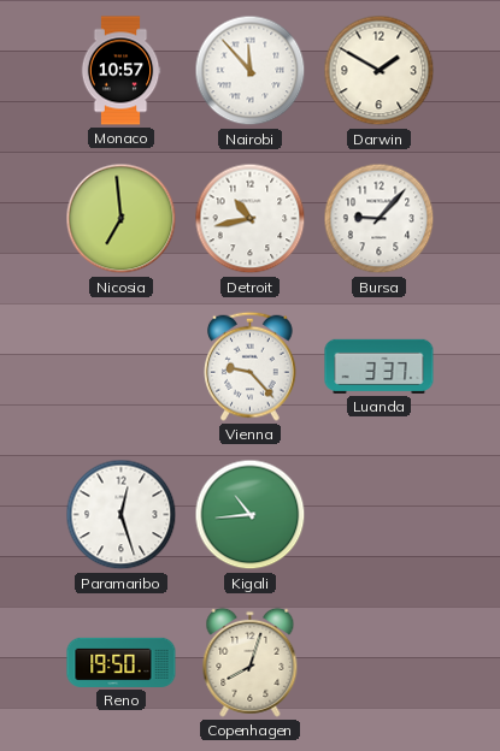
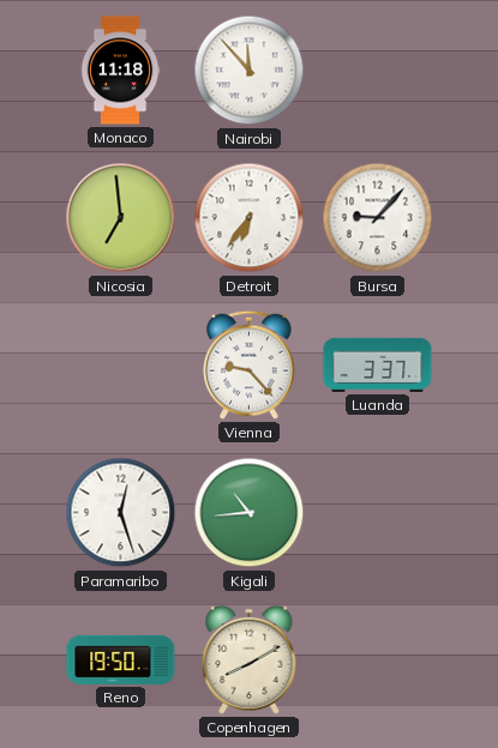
Monaco: 10:57 -> 11:18 (120, 71)
Darwin: 1:50 -> none (380, 71)
Detroit: 10:43 -> 6:36 (250, 218)
Copenhagen: 8:03 -> 8:10 (250, 659)
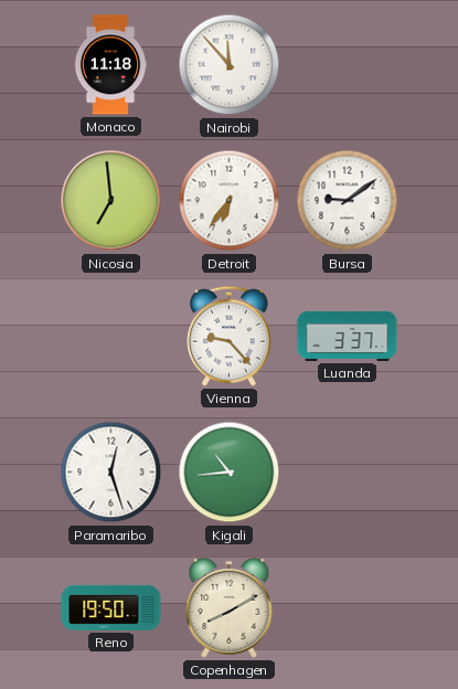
Bursa: 9:07 -> 9:09 (348, 201)
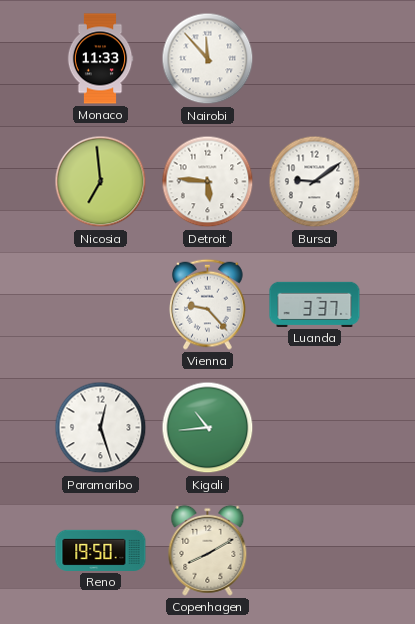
Monaco: 11:18 -> 11:33 (100, 59)
Detroit: 6:36 -> 5:46 (208, 182)
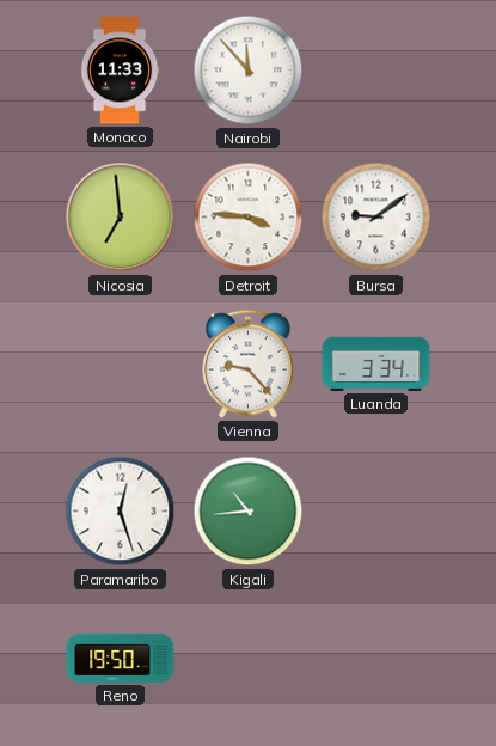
Detroit: 5:46 -> 3:46 (249, 218)
Luanda: 3:37 -> 3:34 (376, 363)
Copenhagen: 8:10 -> none (208, 550)
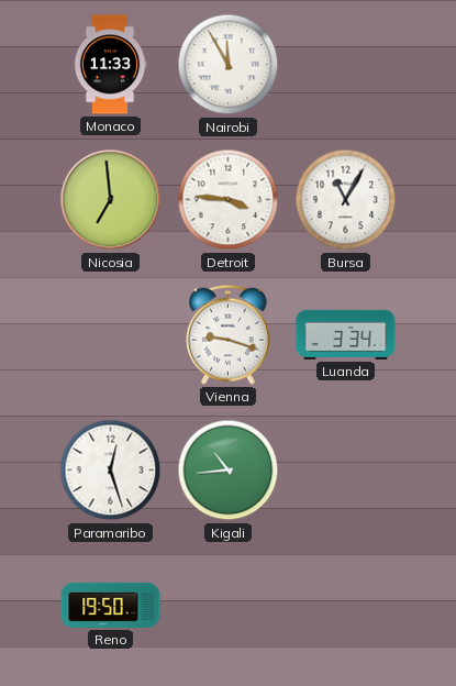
Nairobi: 11:53 -> 11:55 (229, 65)
Bursa: 9:09 -> 11:05 (346, 200)
Vienna: 9:23 -> 9:18 (229, 334)
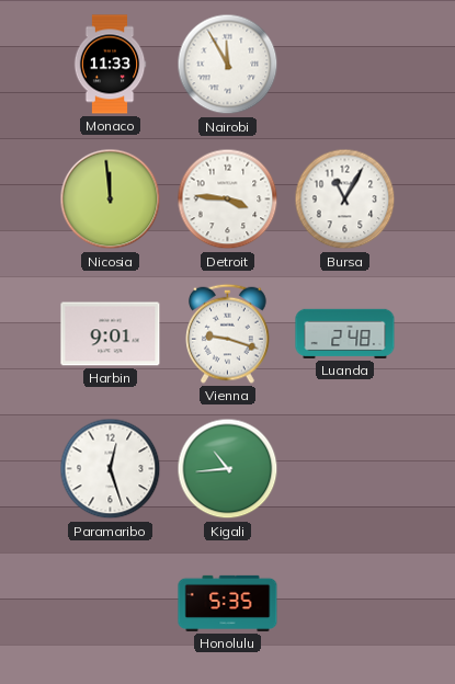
Nicosia: 6:59 -> 11:59 (111, 200)
Harbin: none -> 9:01 (111, 334)
Luanda: 3:34 -> 2:48 (345, 333)
Reno: 19:50 -> none (111, 605)
Honolulu: none -> 5:35 (228, 603)
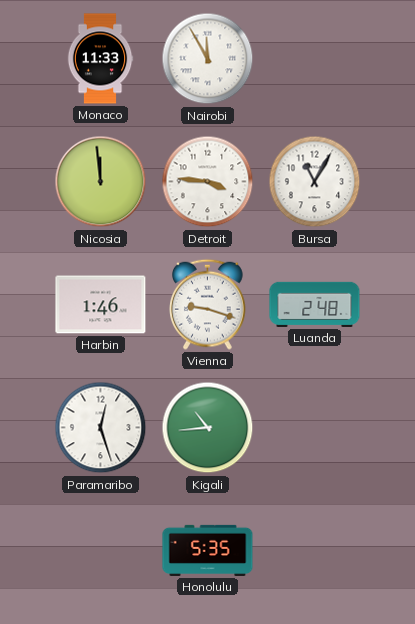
Harbin: 9:01 -> 1:46 (101, 305)
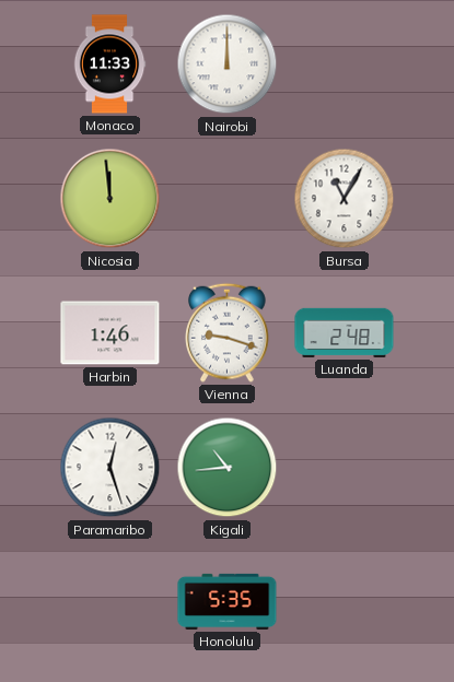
Nairobi: 11:55 -> 12:00 (228, 64)
Detroit: 3:46 -> none (208, 182)
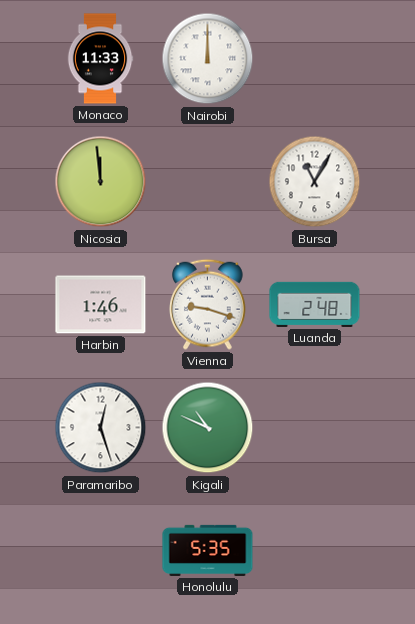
Kigali: 10:44 -> 10:49 (208, 428)
